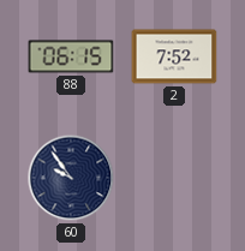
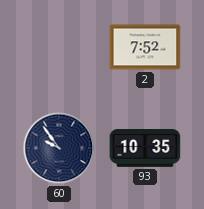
88: 06:15 -> none (71, 56)
93: none -> 10:35 (145, 149)
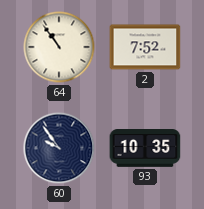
64: none -> 10:54 (59, 47)
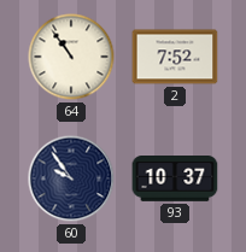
93: 10:35 -> 10:37 (175, 180)
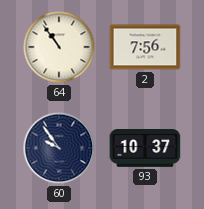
2: 7:52 -> 7:56 (145, 47)
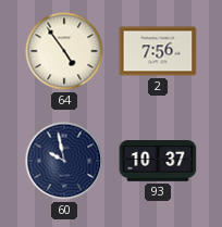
64: 10:54 -> 4:54 (64, 51)
60: 9:54 -> 9:58 (64, 161)
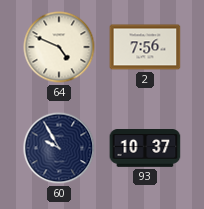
64: 4:54 -> 4:49 (59, 47)
60: 9:58 -> 9:55 (59, 148)
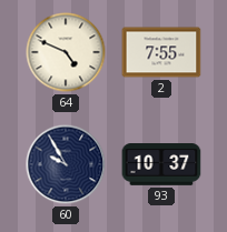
2: 7:56 -> 7:55 (161, 52)
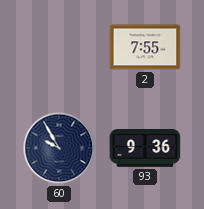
64: 4:49 -> none (66, 52)
93: 10:37 -> 9:36 (145, 149)
